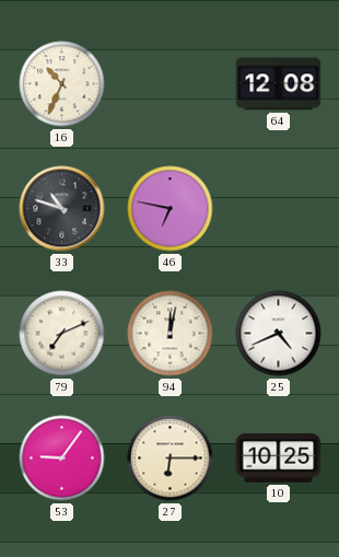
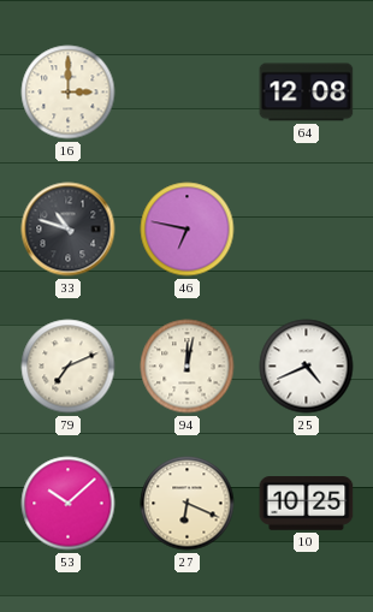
16: 10:34 -> 3:00 (69, 93)
53: 9:06 -> 10:08 (69, 504)
27: 6:15 -> 6:19 (188, 504)
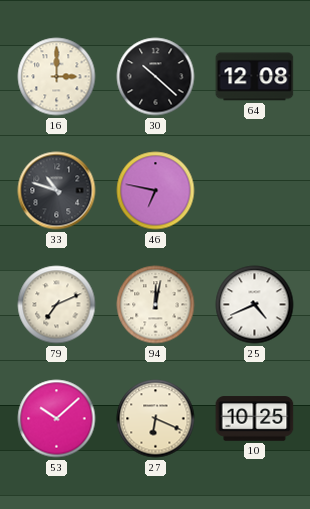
30: none -> 10:22 (156, 77)
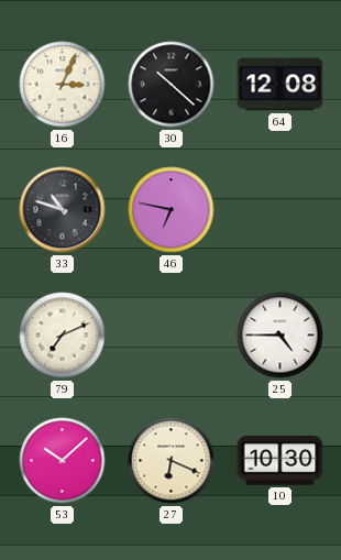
16: 3:00 -> 3:04 (63, 85)
94: 12:02 -> none (156, 305)
25: 4:41 -> 4:45 (280, 336)
10: 10:25 -> 10:30 (280, 461)
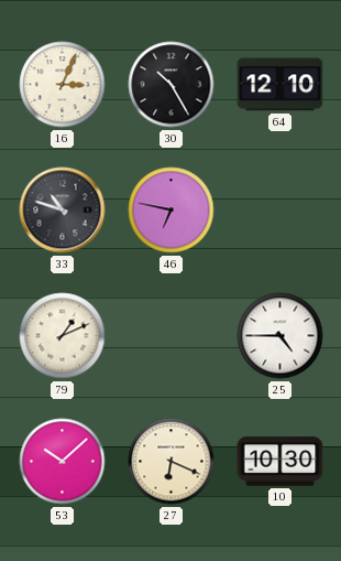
30: 10:22 -> 10:25 (172, 85)
64: 12:08 -> 12:10 (280, 85)
79: 7:11 -> 1:11 (63, 336)
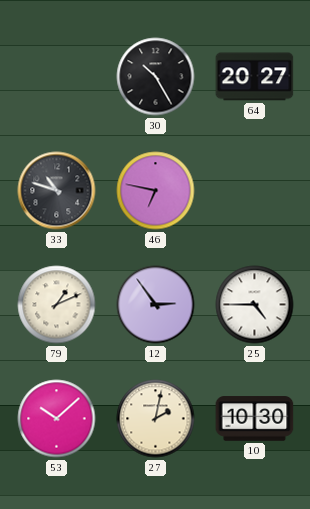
16: 3:04 -> none (63, 85)
64: 12:10 -> 20:27 (255, 77)
12: none -> 2:54 (156, 305)
27: 6:19 -> 2:02 (156, 419)
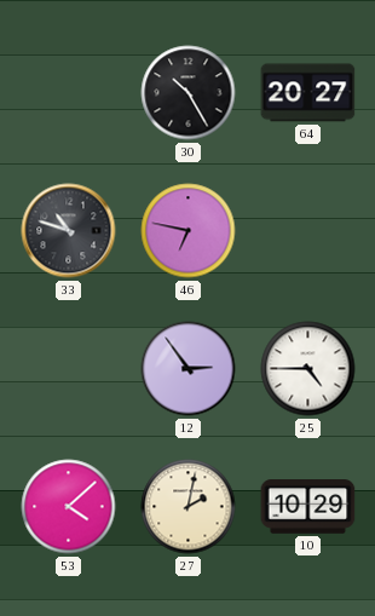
79: 1:11 -> none (57, 305)
53: 10:08 -> 4:08 (69, 507)
10: 10:30 -> 10:29 (308, 507)
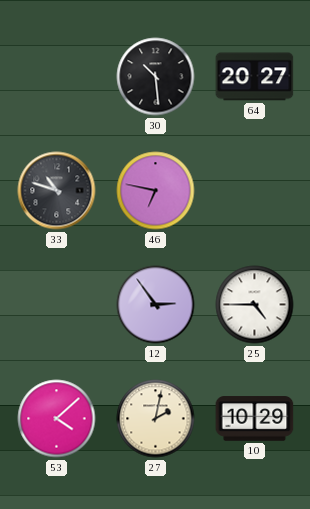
30: 10:25 -> 10:29 (156, 77)
